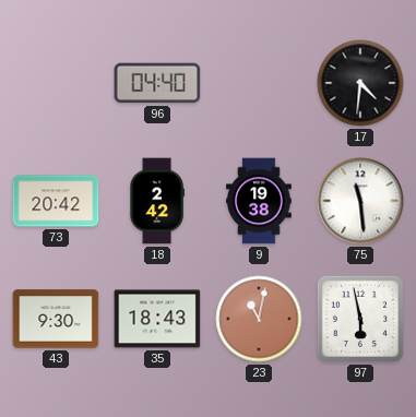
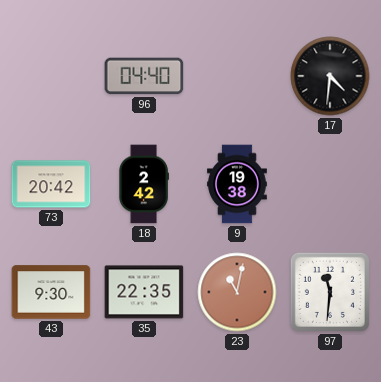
75: 11:29 -> none (360, 201)
35: 18:43 -> 22:35 (144, 292)
97: 5:58 -> 11:31 (330, 292)
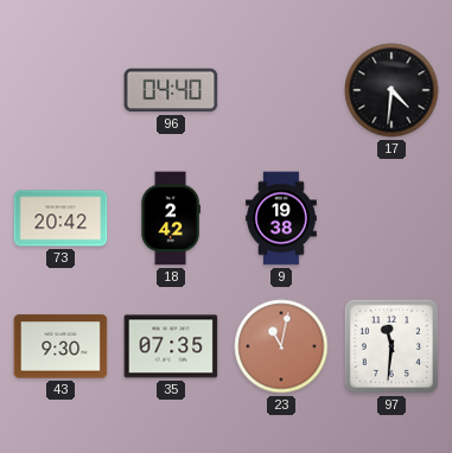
35: 22:35 -> 07:35 (171, 346)
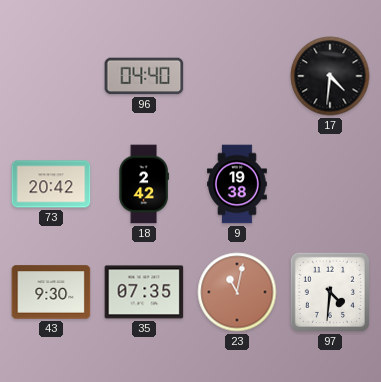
97: 11:31 -> 4:31 (330, 292)
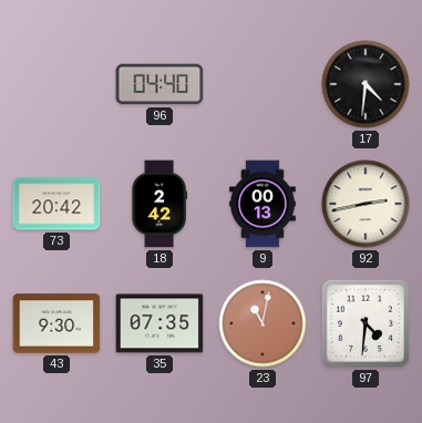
9: 19:38 -> 00:13 (263, 204)
92: none -> 2:43 (366, 204)
